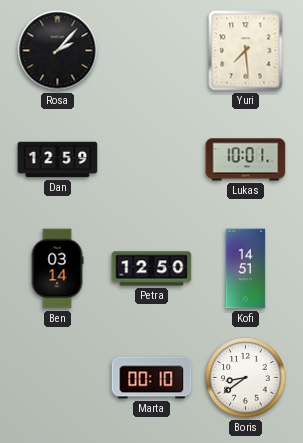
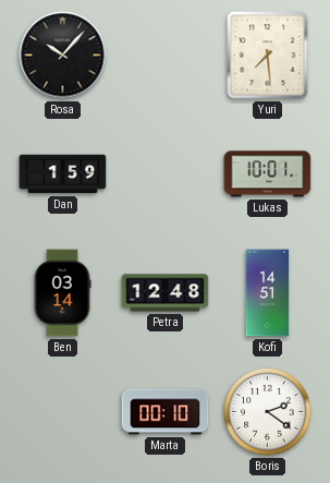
Rosa: 2:07 -> 10:07 (63, 56)
Dan: 12:59 -> 1:59 (63, 174)
Petra: 12:50 -> 12:48 (166, 293)
Boris: 8:39 -> 2:21 (268, 412)
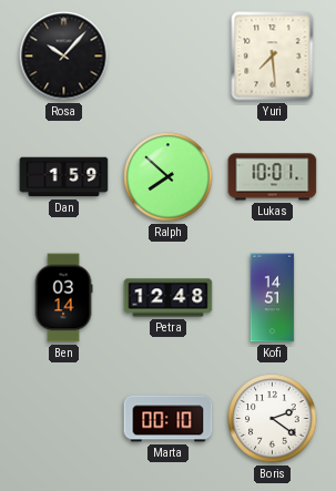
Ralph: none -> 7:52 (169, 177)
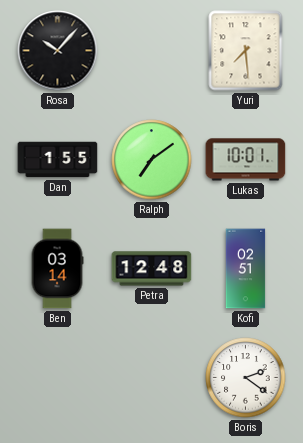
Dan: 1:59 -> 1:55 (58, 160)
Ralph: 7:52 -> 7:09 (152, 160)
Kofi: 14:51 -> 02:51 (246, 269)
Marta: 00:10 -> none (169, 419)
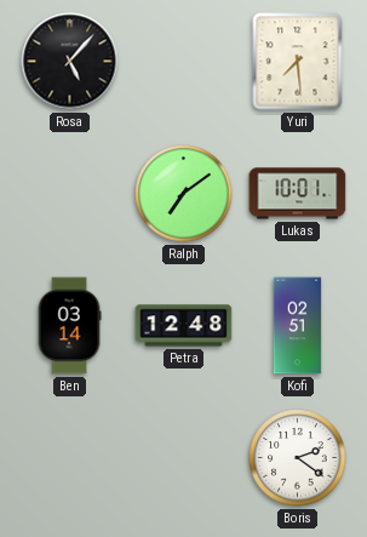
Rosa: 10:07 -> 5:07 (70, 62)
Dan: 1:55 -> none (58, 160)
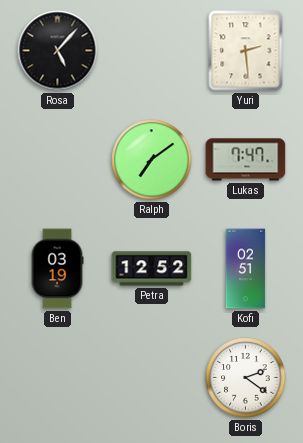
Yuri: 7:29 -> 2:29 (246, 51)
Lukas: 10:01 -> 7:47 (246, 160)
Ben: 03:14 -> 03:19 (57, 269)
Petra: 12:48 -> 12:52 (152, 269)
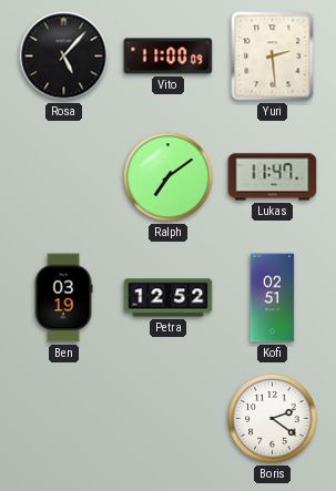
Vito: none -> 11:00 (169, 57)
Lukas: 7:47 -> 11:47 (273, 177)
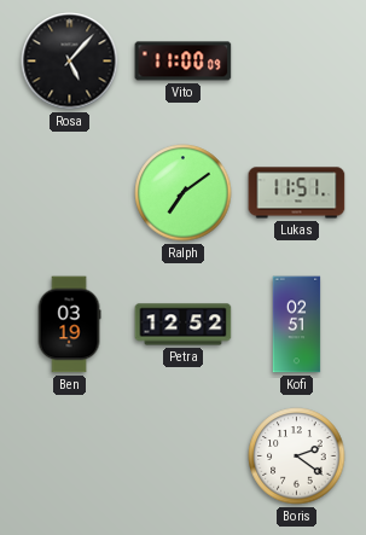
Yuri: 2:29 -> none (273, 57)
Lukas: 11:47 -> 11:51 (297, 193)
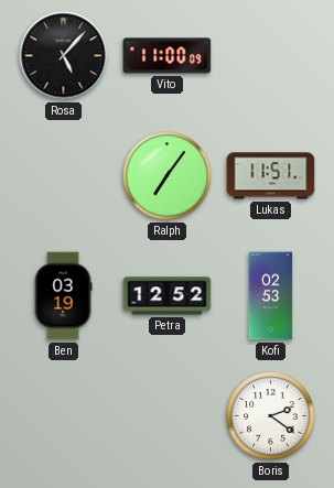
Ralph: 7:09 -> 7:06 (168, 176)
Kofi: 02:51 -> 02:53 (271, 296)
